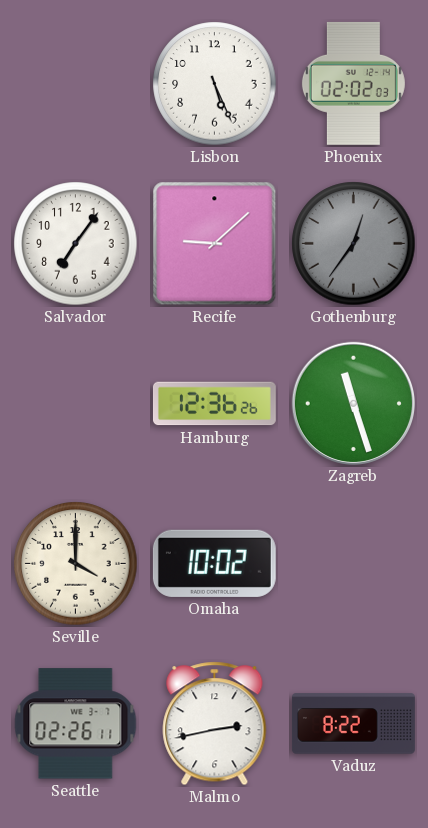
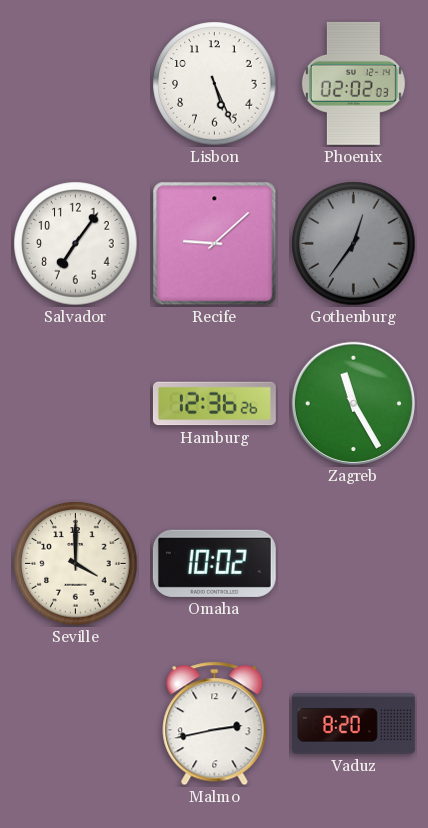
Zagreb: 11:27 -> 11:25 (353, 403)
Seattle: 02:26 -> none (76, 724)
Vaduz: 8:22 -> 8:20 (353, 724)
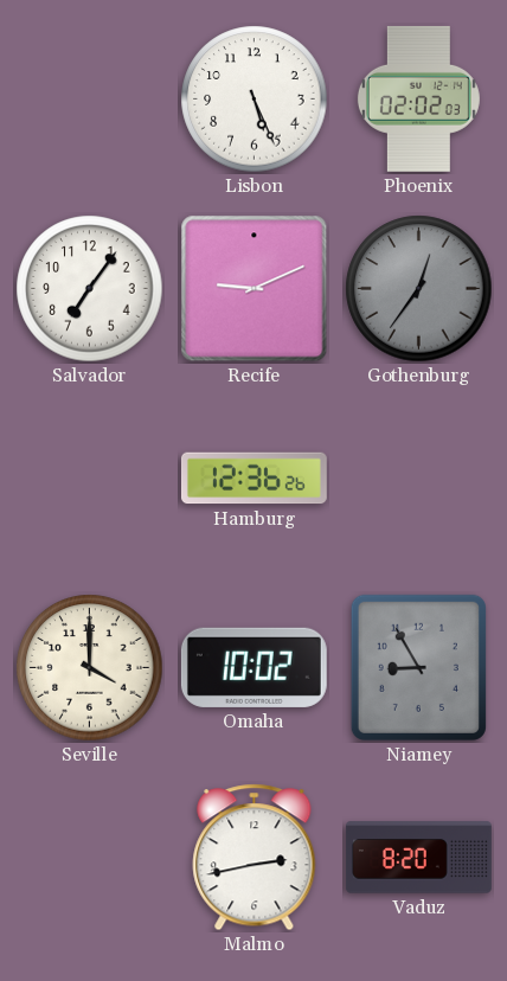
Recife: 9:08 -> 9:11 (255, 289)
Zagreb: 11:25 -> none (353, 403)
Niamey: none -> 8:55 (418, 667)
